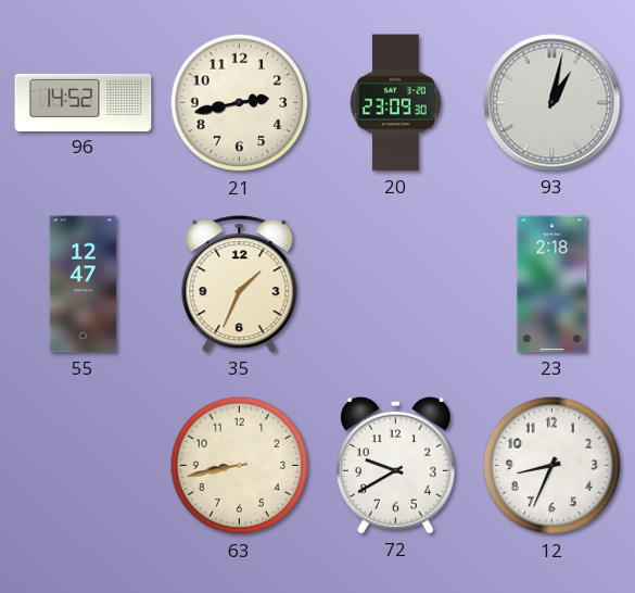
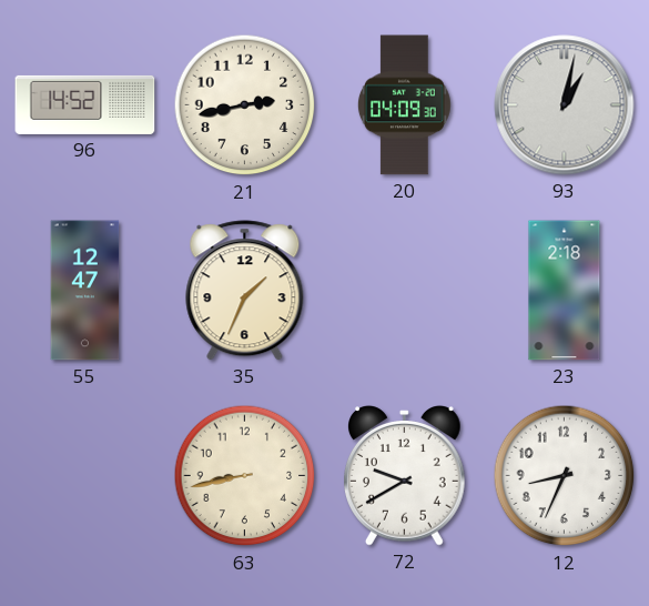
20: 23:09 -> 04:09 (404, 105)
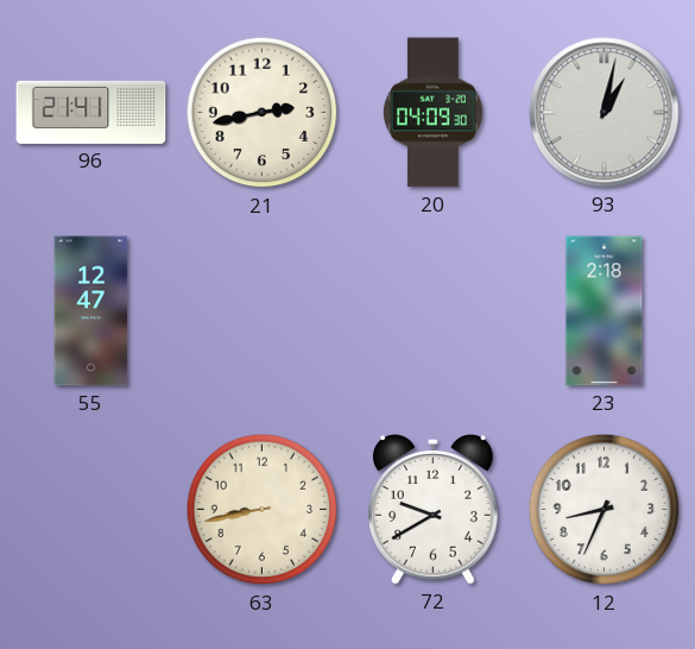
96: 14:52 -> 21:41 (91, 112)
35: 1:34 -> none (245, 291)
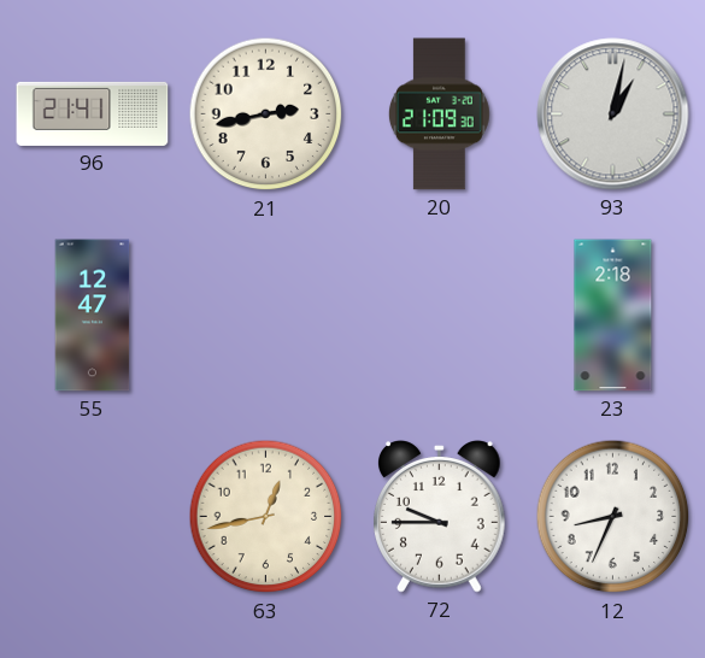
20: 04:09 -> 21:09 (439, 114)
63: 8:43 -> 12:43 (266, 517)
72: 9:40 -> 9:45 (440, 517)
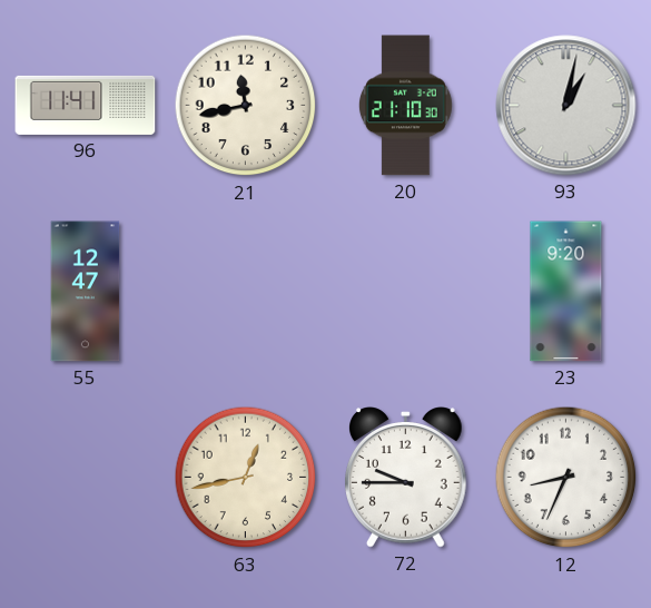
96: 21:41 -> 11:41 (86, 105)
21: 2:43 -> 11:43 (246, 106)
20: 21:09 -> 21:10 (405, 106)
23: 2:18 -> 9:20 (566, 292)
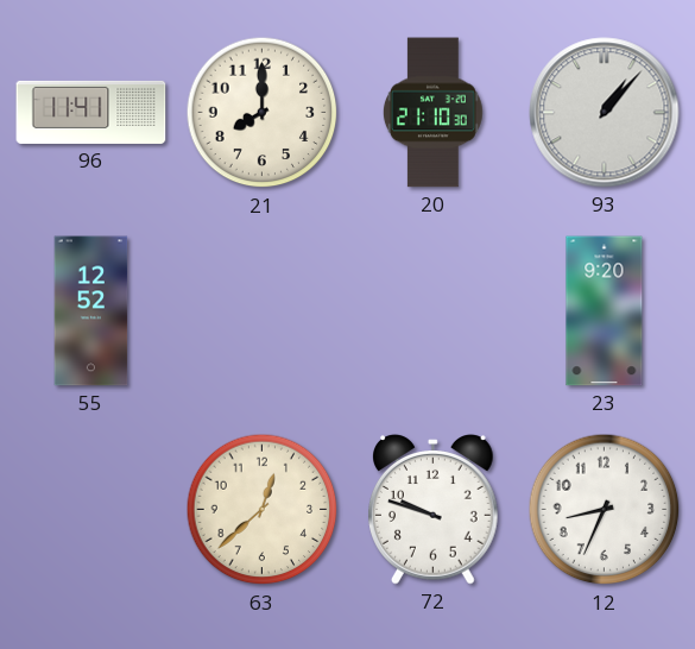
21: 11:43 -> 8:00 (263, 113)
93: 1:02 -> 1:07 (605, 113)
55: 12:47 -> 12:52 (91, 311)
63: 12:43 -> 12:38 (263, 510)
72: 9:45 -> 9:48 (434, 510)
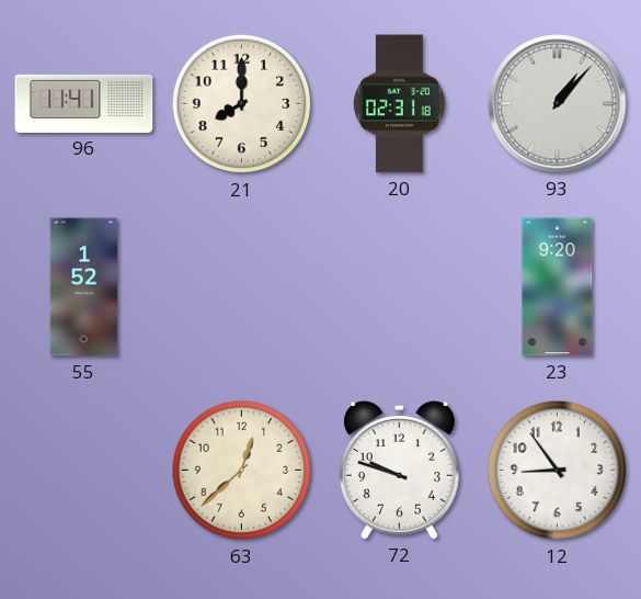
20: 21:10 -> 02:31 (399, 104)
55: 12:52 -> 1:52 (84, 287)
12: 8:34 -> 8:54 (558, 471)
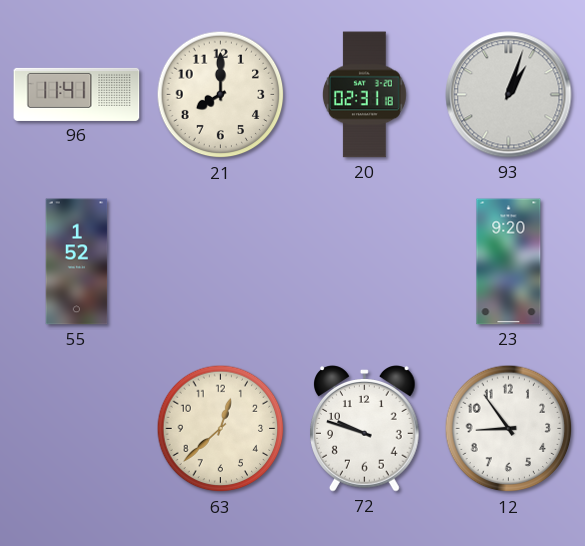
93: 1:07 -> 1:03 (509, 95)
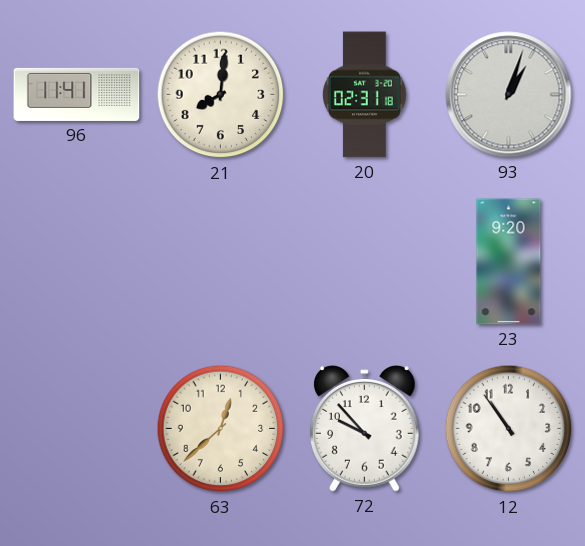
21: 8:00 -> 8:01 (221, 95)
55: 1:52 -> none (77, 262)
72: 9:48 -> 9:53 (365, 429)
12: 8:54 -> 10:54 (509, 429)
